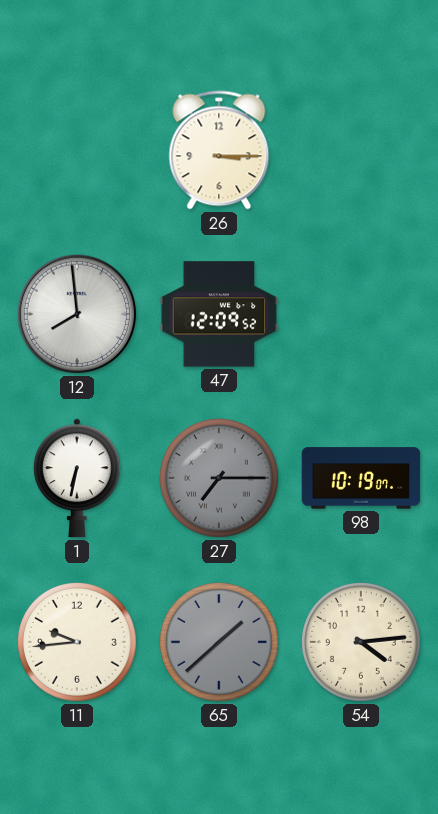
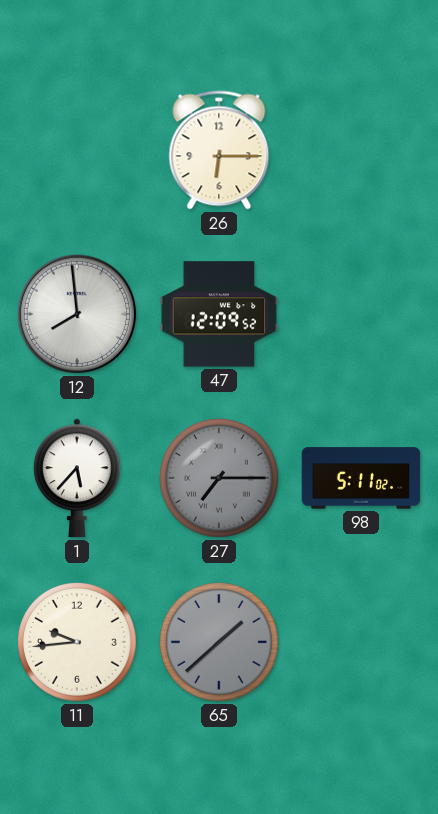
26: 3:15 -> 6:15 (219, 150)
1: 6:32 -> 5:37 (77, 478)
98: 10:19 -> 5:11 (361, 478)
54: 4:14 -> none (362, 643)
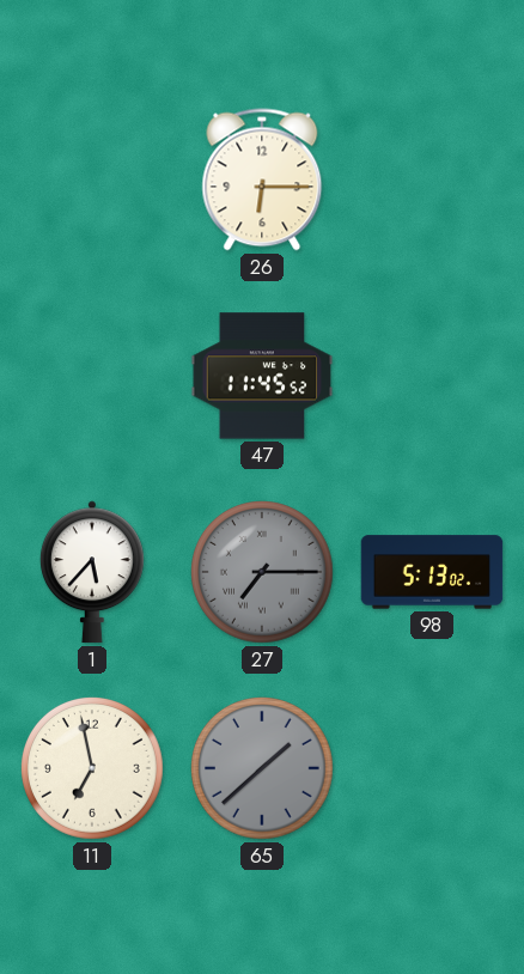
12: 7:59 -> none (77, 314)
47: 12:09 -> 11:45 (262, 376)
98: 5:11 -> 5:13 (432, 572)
11: 9:44 -> 6:58 (93, 769)
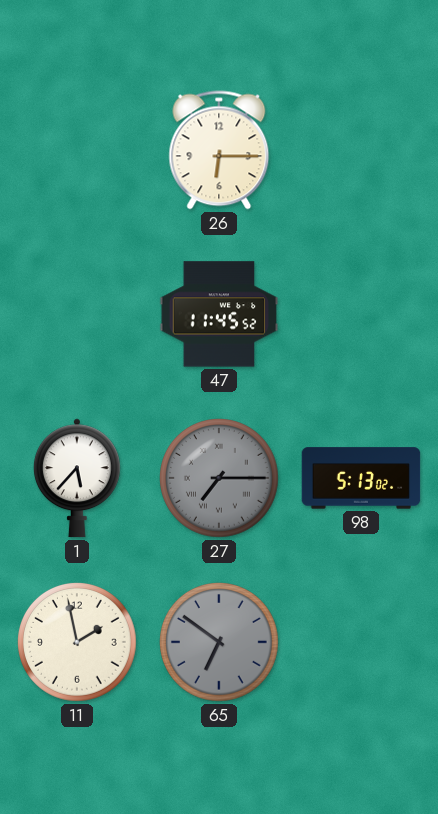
11: 6:58 -> 1:58 (78, 643)
65: 1:38 -> 6:51 (220, 643)
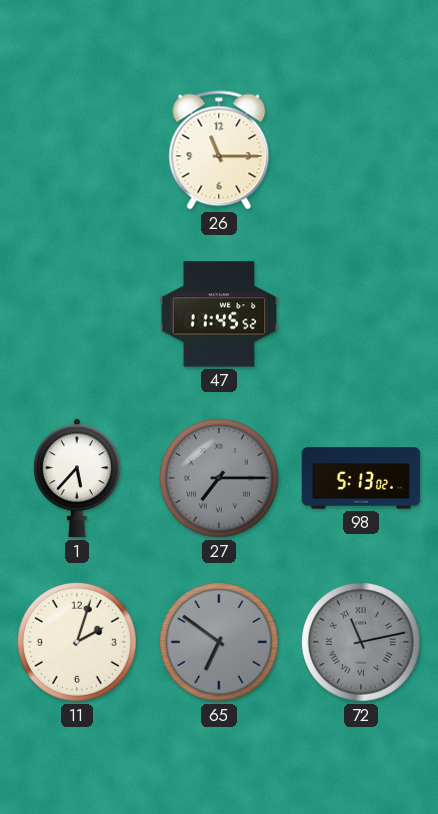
26: 6:15 -> 11:15 (219, 150)
11: 1:58 -> 2:03 (78, 643)
72: none -> 11:13 (362, 643)
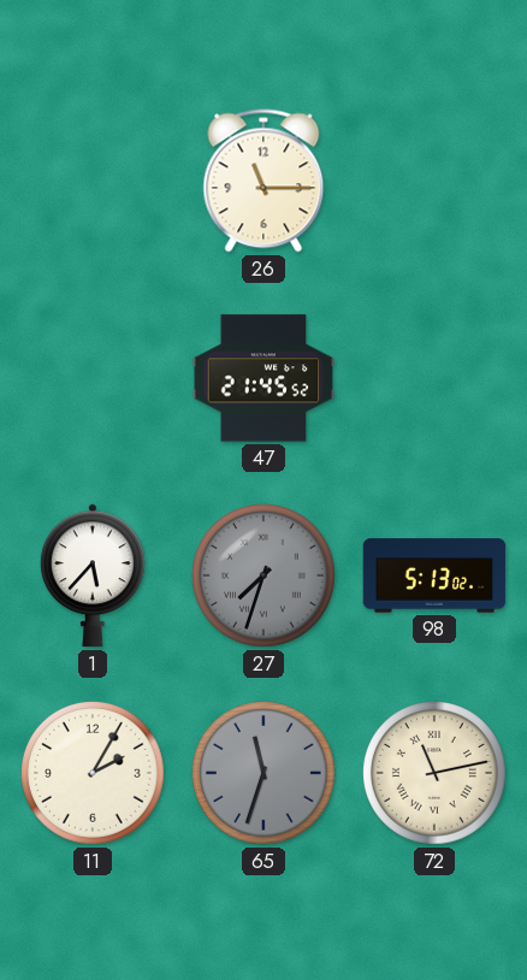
47: 11:45 -> 21:45 (263, 378)
27: 7:15 -> 7:33 (265, 577)
11: 2:03 -> 2:05 (94, 774)
65: 6:51 -> 11:33 (265, 774)
72 dial: grey -> cream (436, 774)
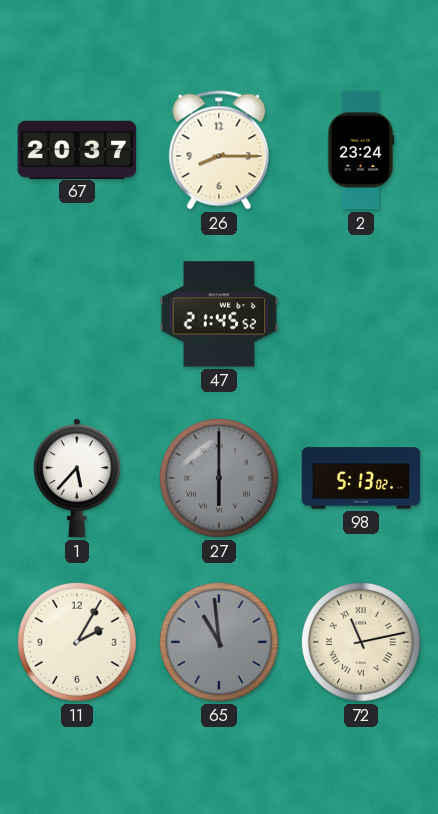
67: none -> 20:37 (77, 149)
26: 11:15 -> 8:15 (219, 150)
2: none -> 23:24 (361, 150)
27: 7:33 -> 6:00 (220, 479)
65: 11:33 -> 10:59 (220, 643)
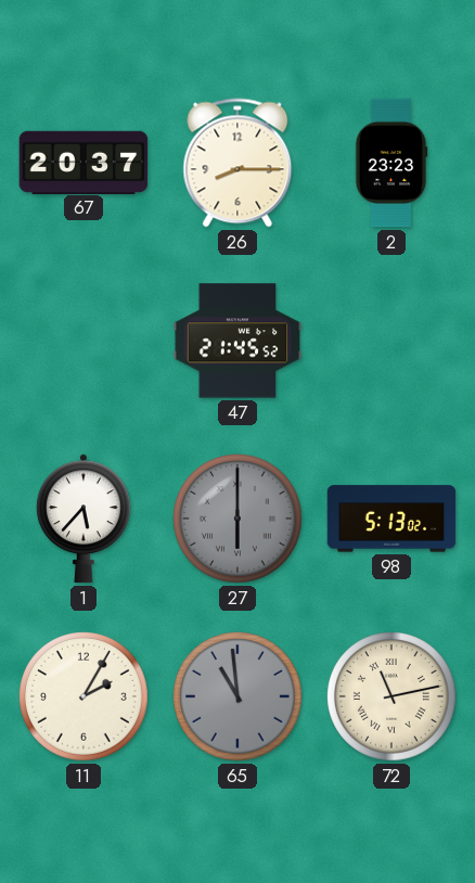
2: 23:24 -> 23:23 (391, 163)
